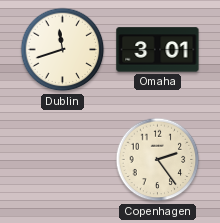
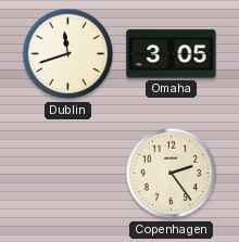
Omaha: 3:01 -> 3:05 (172, 54)
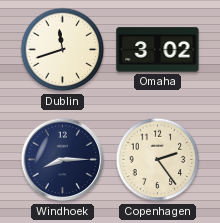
Omaha: 3:05 -> 3:02 (158, 50)
Windhoek: none -> 8:15 (63, 160)
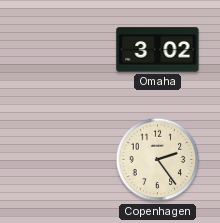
Dublin: 11:42 -> none (63, 50)
Windhoek: 8:15 -> none (63, 160)
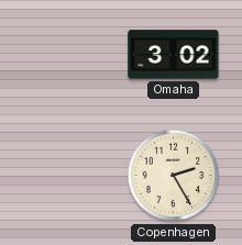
Copenhagen: 2:24 -> 2:25 (174, 176)
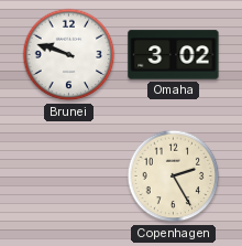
Brunei: none -> 9:48 (69, 55)
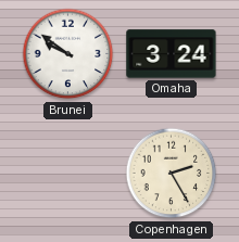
Brunei: 9:48 -> 9:51 (68, 54)
Omaha: 3:02 -> 3:24 (172, 54)
